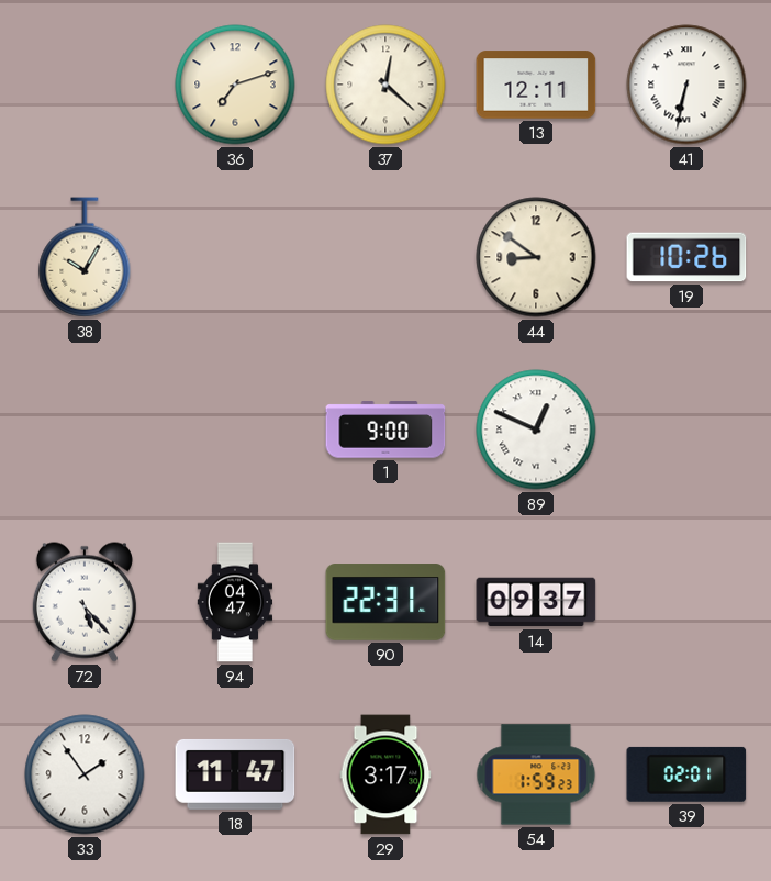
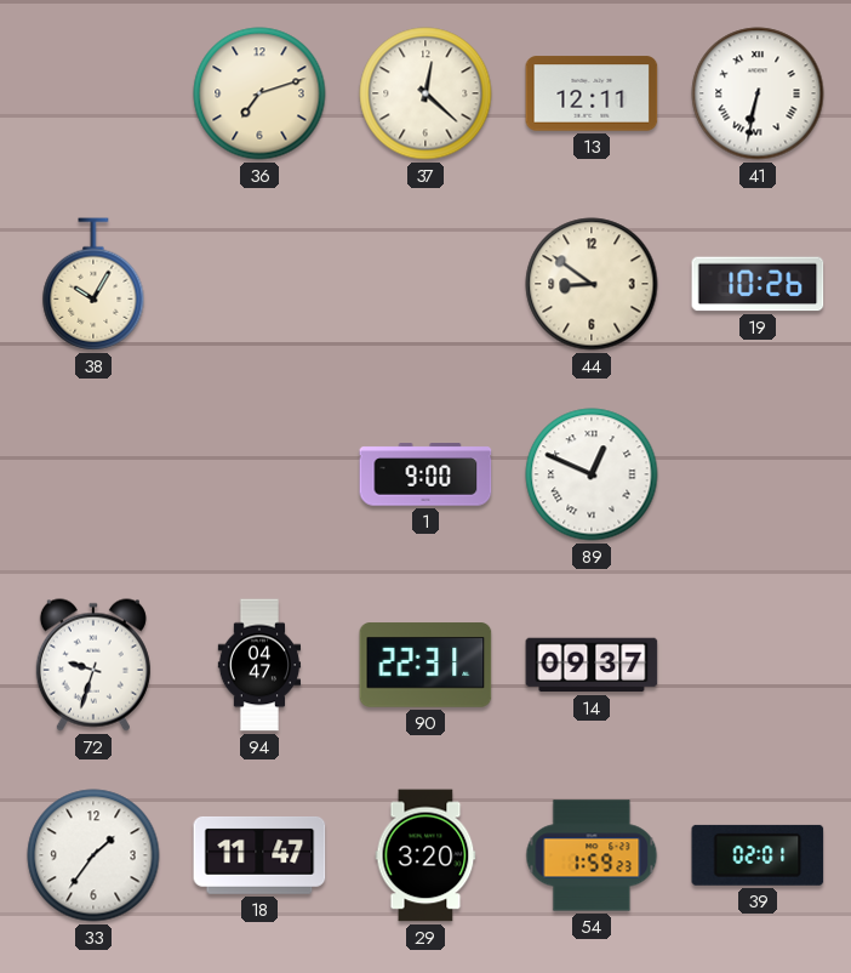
72: 5:23 -> 9:33 (93, 665)
33: 1:54 -> 1:36 (93, 855)
29: 3:17 -> 3:20 (425, 855)
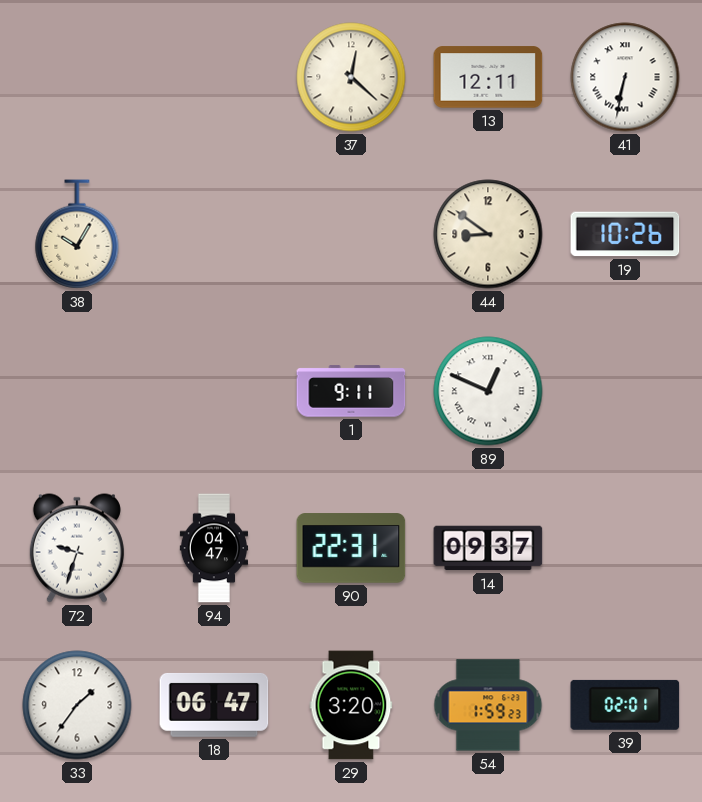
36: 7:12 -> none (259, 93)
1: 9:00 -> 9:11 (351, 391)
18: 11:47 -> 06:47 (214, 705)
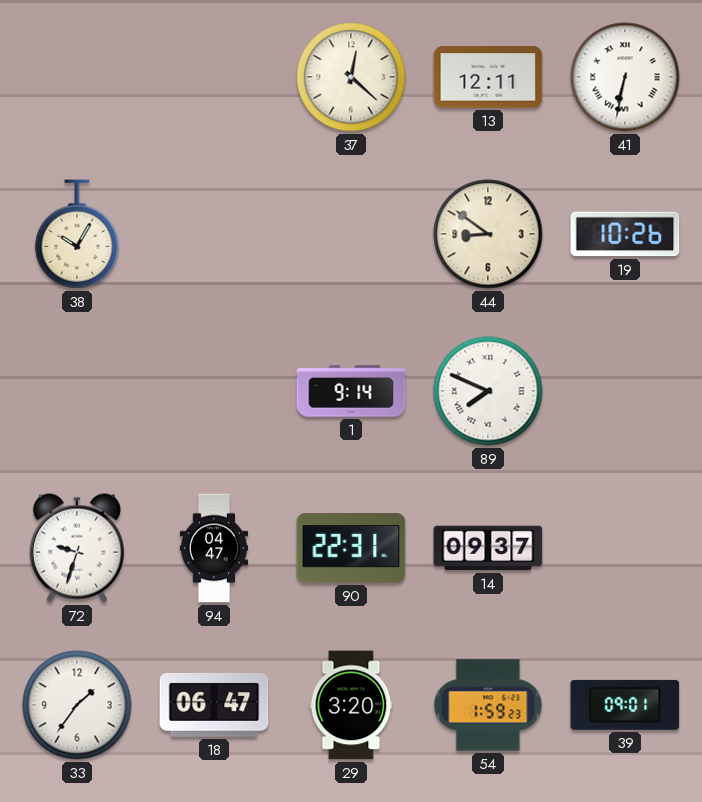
1: 9:11 -> 9:14 (351, 391)
89: 12:49 -> 7:49 (488, 391)
39: 02:01 -> 09:01 (625, 705)
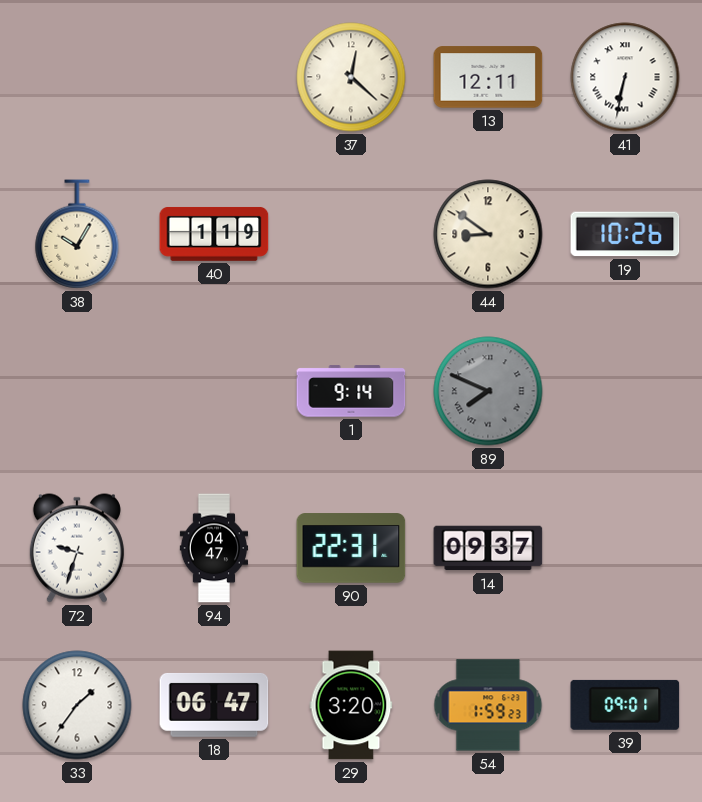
40: none -> 1:19 (214, 234)
89 dial: white -> grey (488, 391)
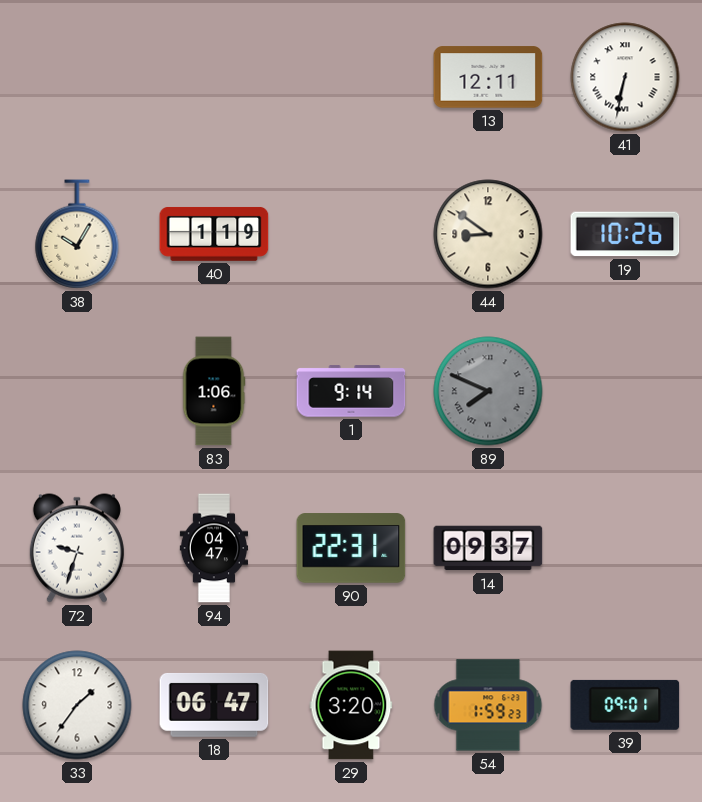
37: 12:22 -> none (351, 77)
83: none -> 1:06 (214, 391)
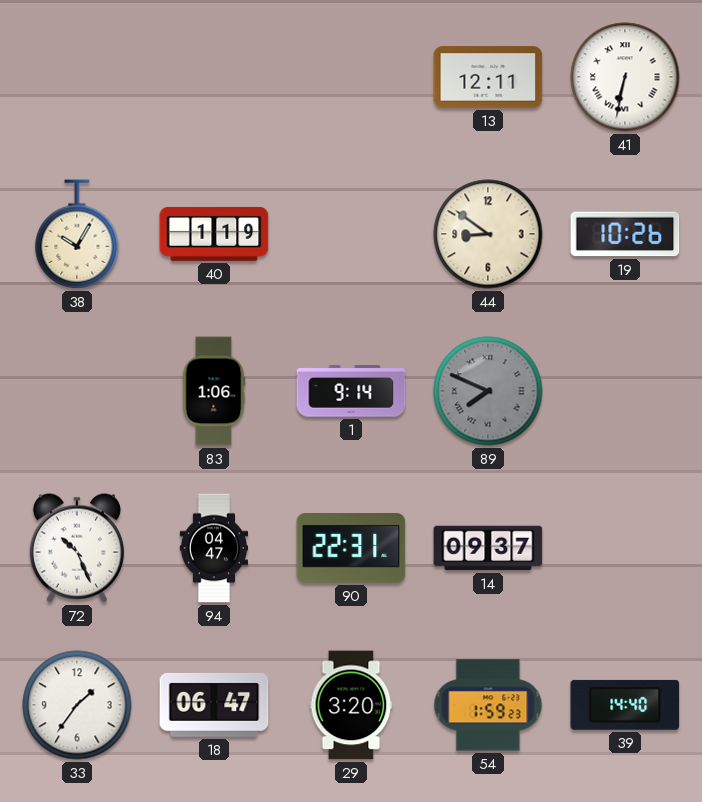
72: 9:33 -> 10:26 (77, 548)
39: 09:01 -> 14:40 (625, 705)
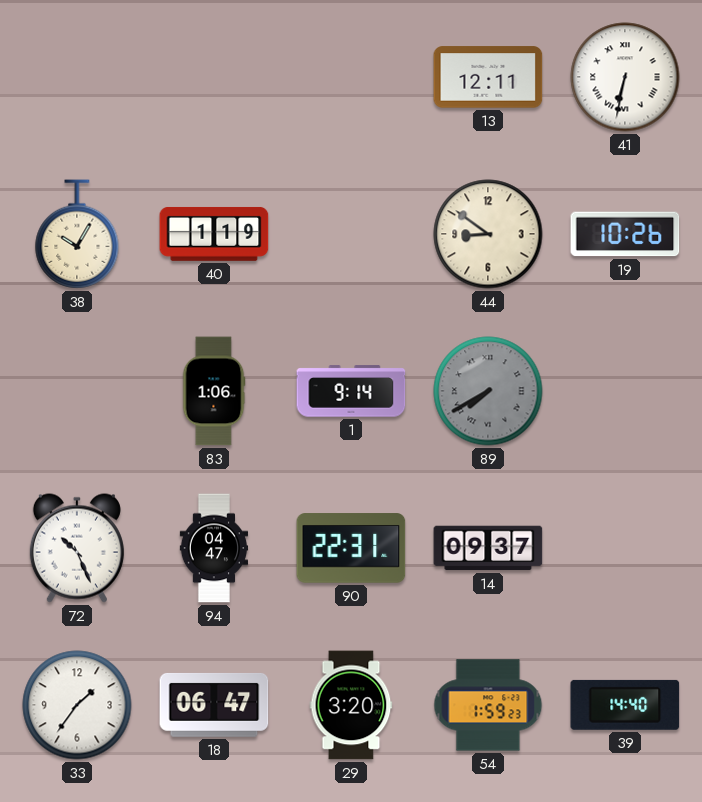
89: 7:49 -> 7:40 (488, 391)
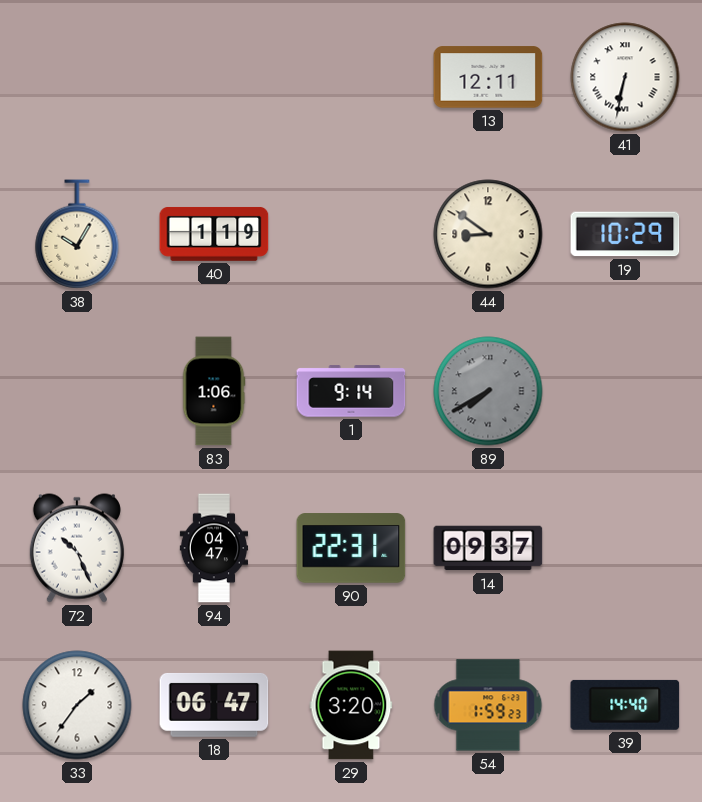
19: 10:26 -> 10:29 (625, 234)
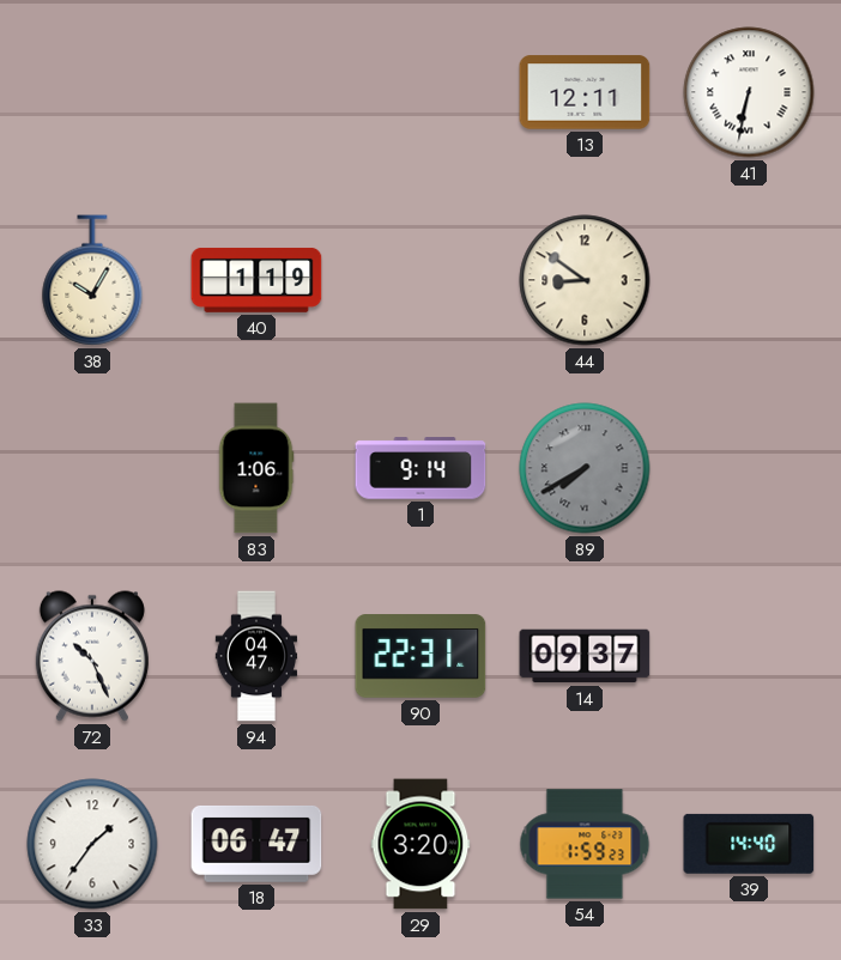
19: 10:29 -> none (625, 234)
